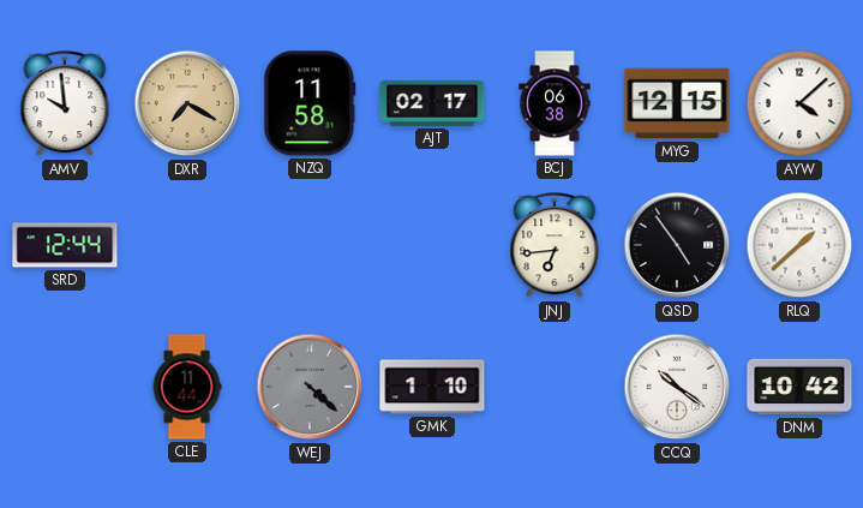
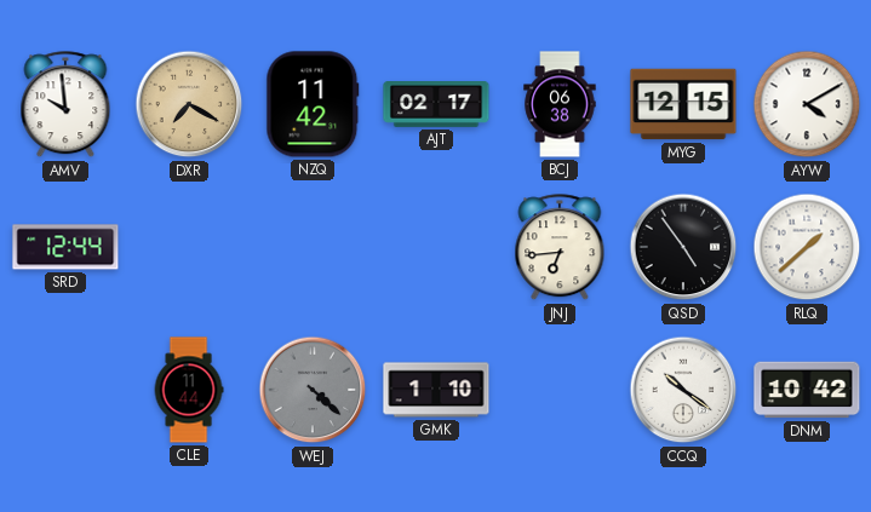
NZQ: 11:58 -> 11:42 (313, 104)
AYW: 4:08 -> 4:10 (807, 104)
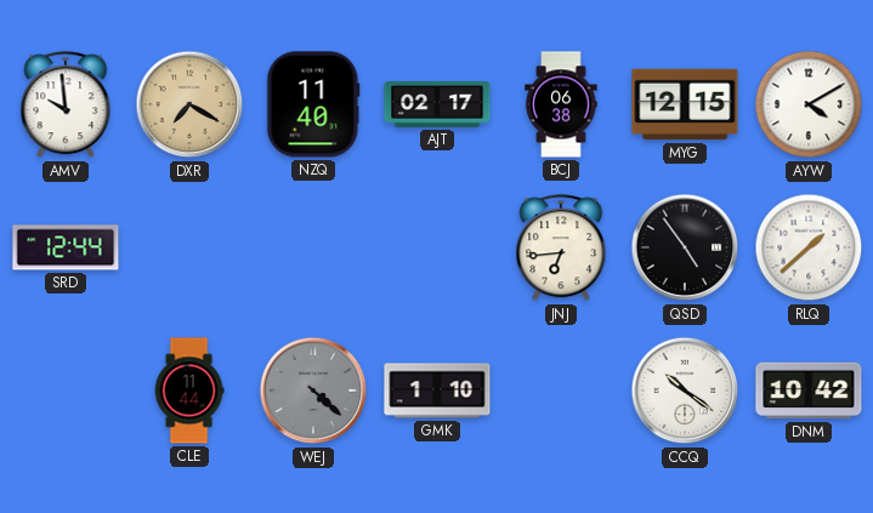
NZQ: 11:42 -> 11:40 (313, 104)
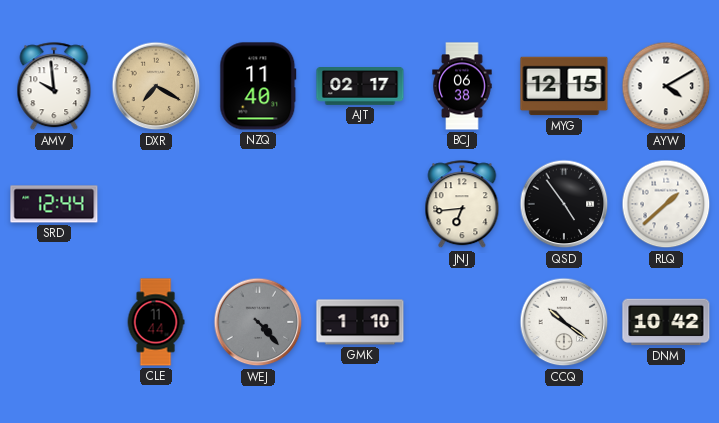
WEJ: 4:22 -> 4:23 (258, 322)
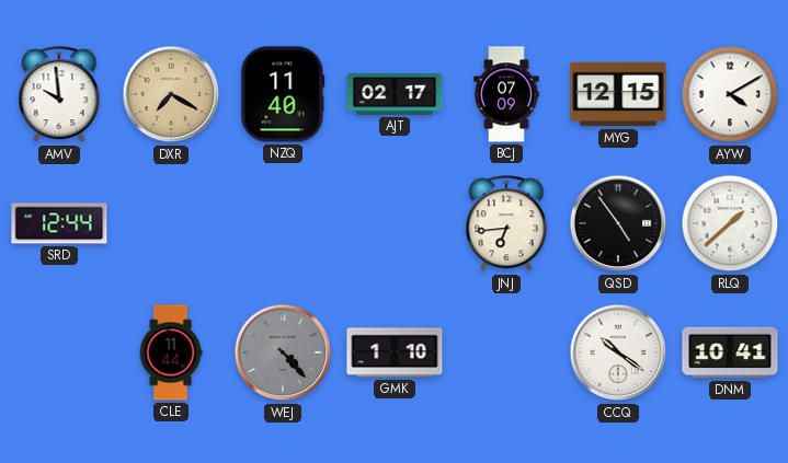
BCJ: 06:38 -> 07:09 (506, 94)
DNM: 10:42 -> 10:41 (730, 352)
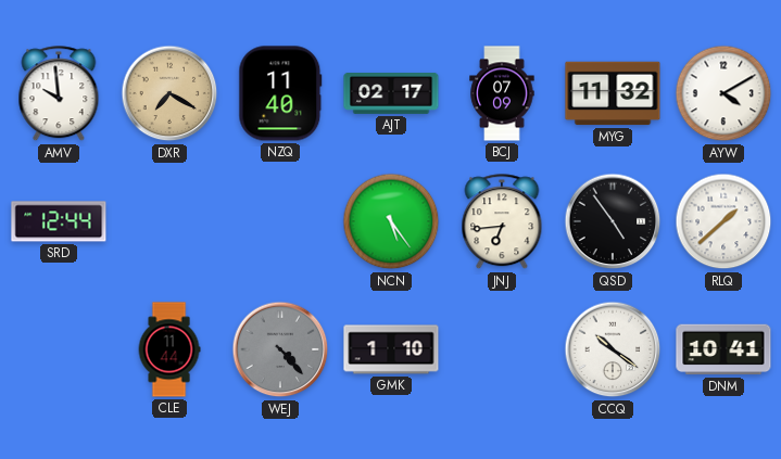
MYG: 12:15 -> 11:32 (613, 93)
NCN: none -> 5:24 (391, 221)
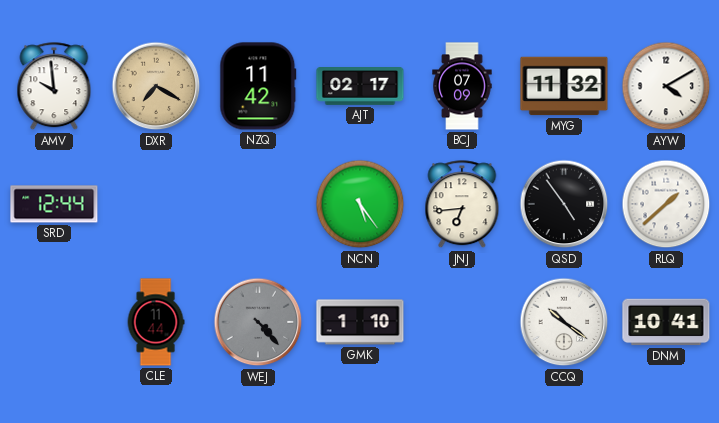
NZQ: 11:40 -> 11:42 (258, 86)
